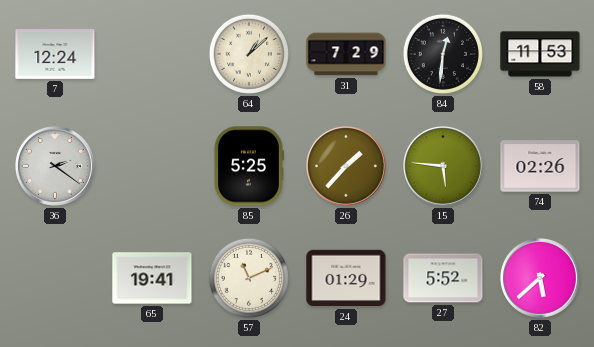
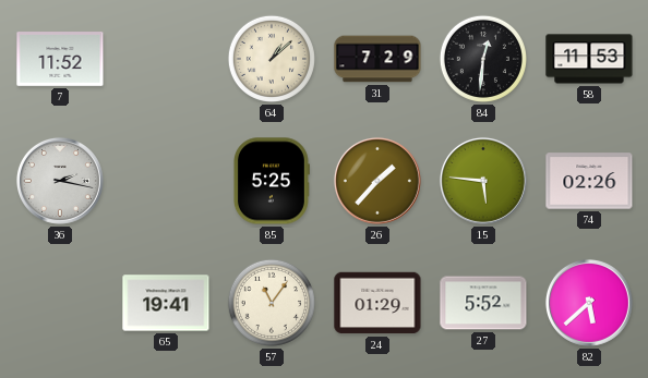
7: 12:24 -> 11:52 (60, 60)
36: 2:21 -> 2:17 (60, 181)
57: 11:11 -> 11:06 (272, 303)
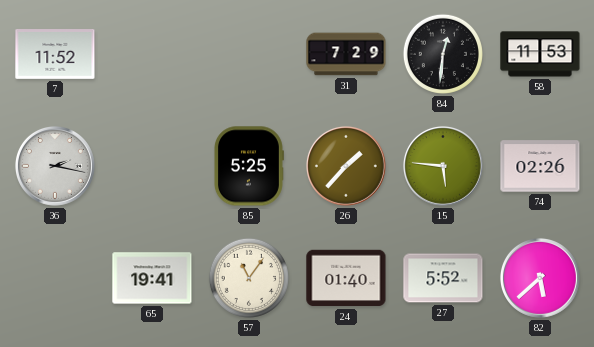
64: 1:08 -> none (272, 59)
24: 01:29 -> 01:40 (346, 278)
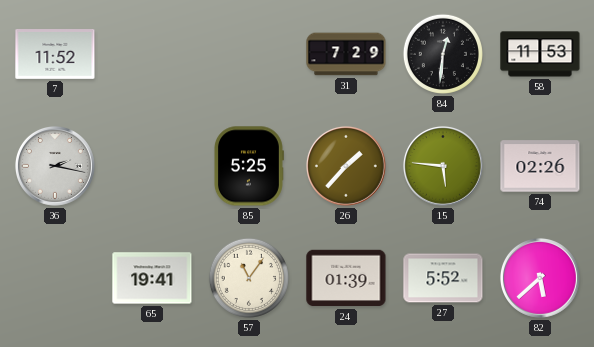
24: 01:40 -> 01:39 (346, 278)
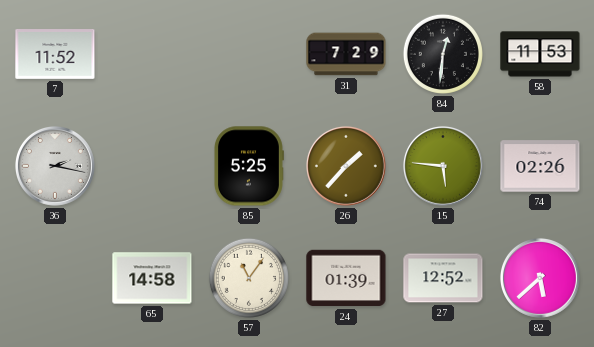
65: 19:41 -> 14:58 (152, 278)
27: 5:52 -> 12:52 (443, 278)
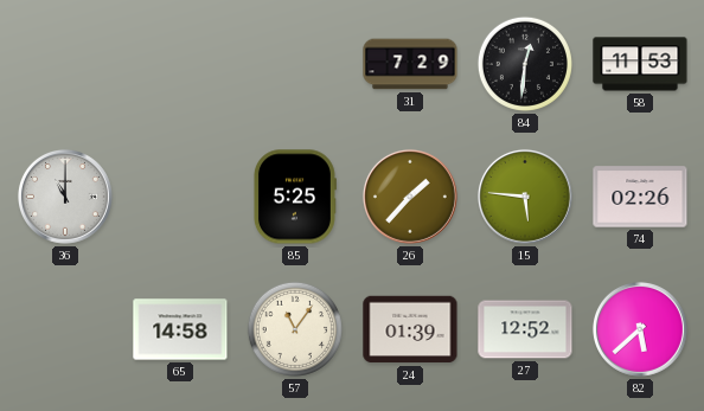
7: 11:52 -> none (55, 55)
36: 2:17 -> 11:00 (65, 197)
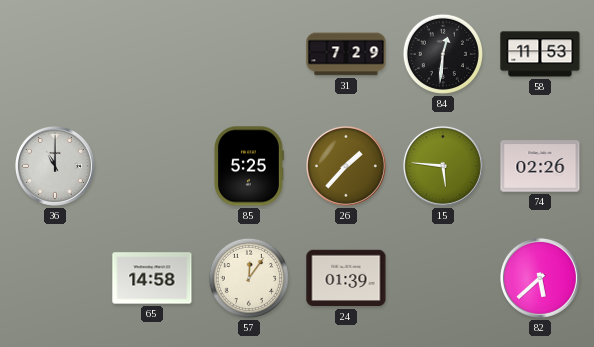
57: 11:06 -> 12:06 (249, 278)
27: 12:52 -> none (525, 329)
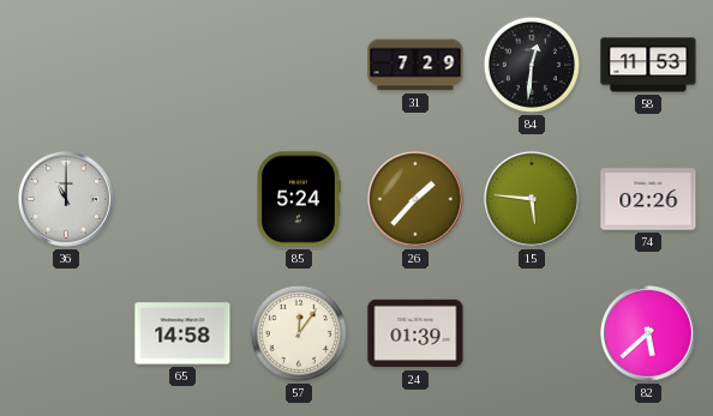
85: 5:25 -> 5:24 (298, 199)
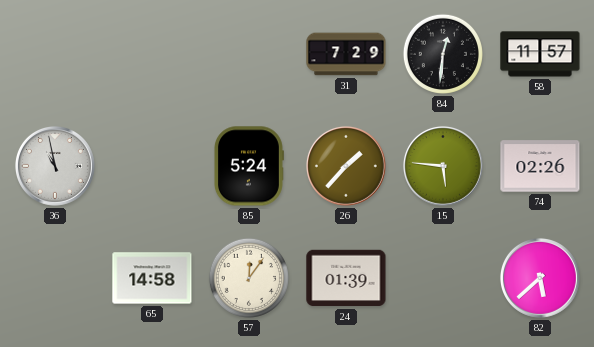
58: 11:53 -> 11:57 (540, 54)
36: 11:00 -> 10:58 (55, 166)
